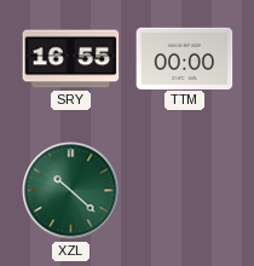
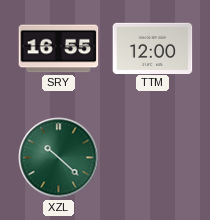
TTM: 00:00 -> 12:00 (153, 48)
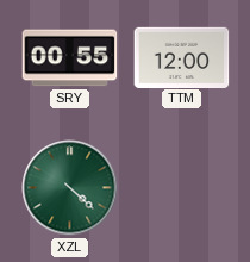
SRY: 16:55 -> 00:55 (70, 58)
XZL: 10:22 -> 4:22 (70, 188)
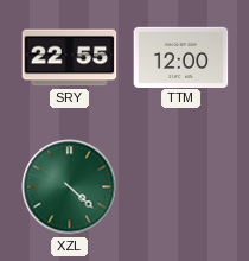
SRY: 00:55 -> 22:55 (70, 58)
